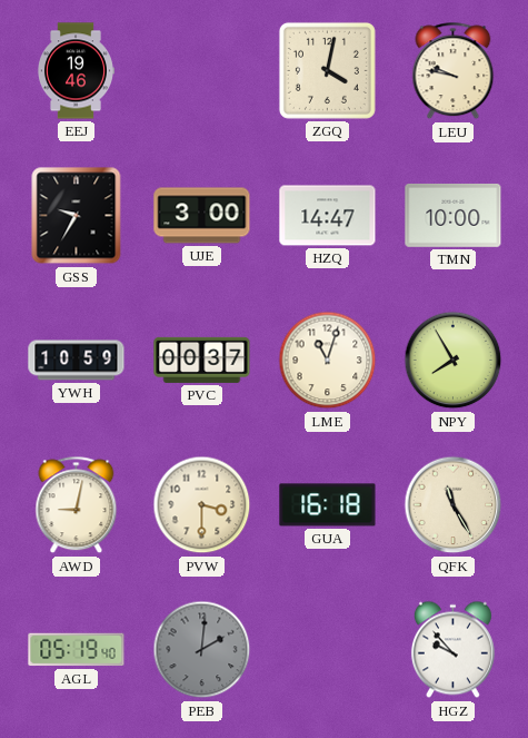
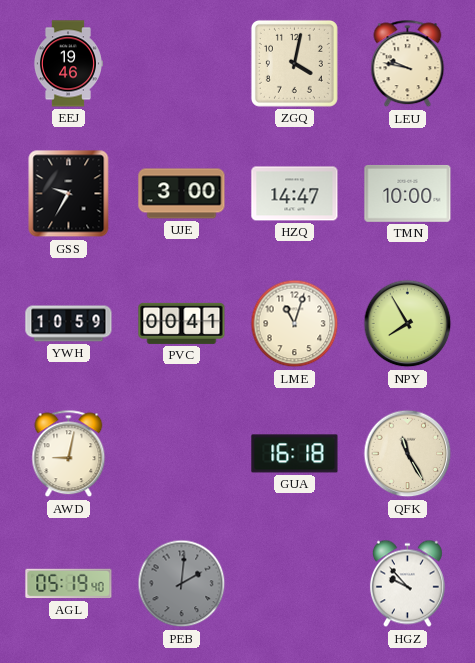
PVC: 00:37 -> 00:41 (182, 323)
PVW: 3:30 -> none (202, 505)
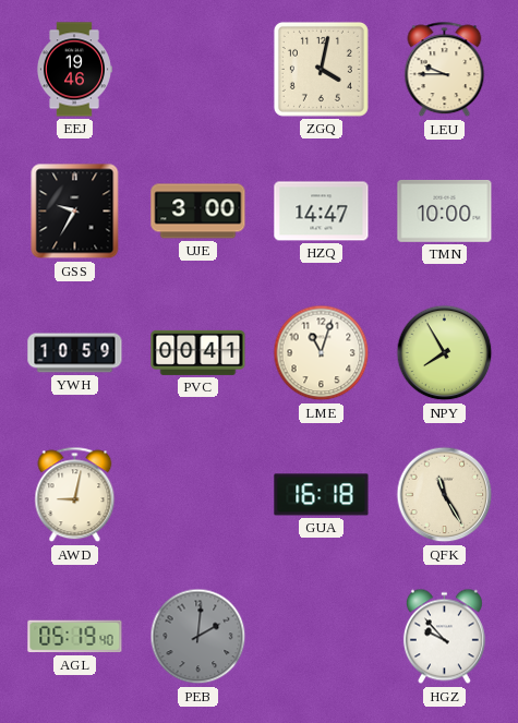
LEU: 9:47 -> 9:45 (445, 70)
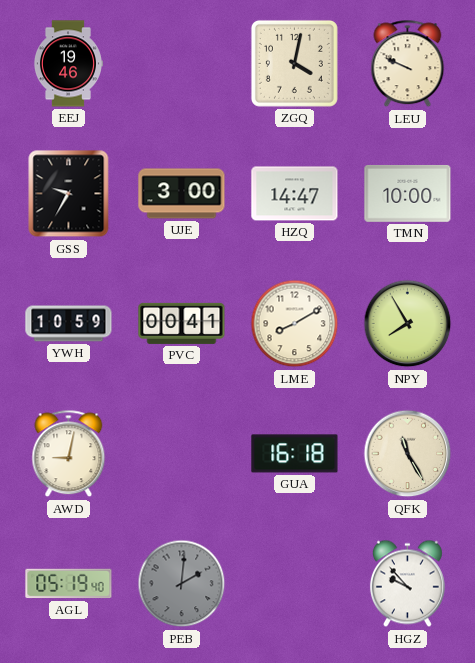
LEU: 9:45 -> 9:49 (408, 64)
LME: 11:03 -> 8:10 (295, 324)
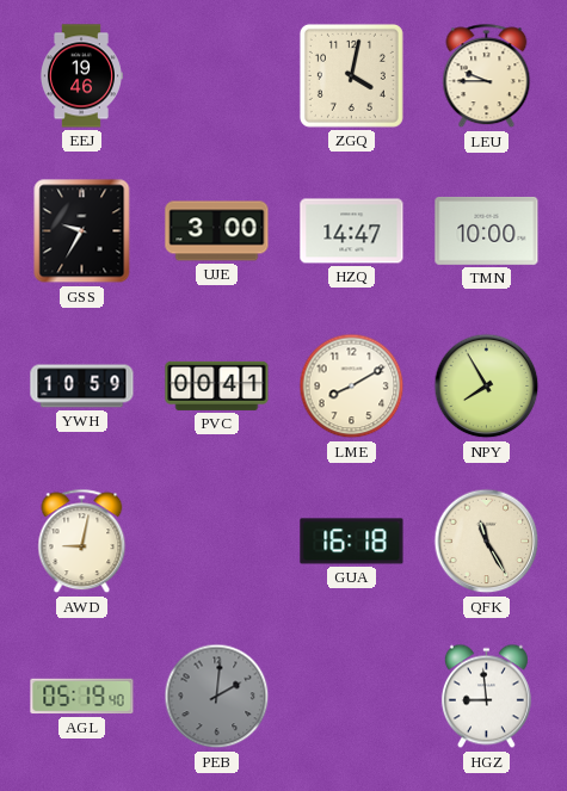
LEU: 9:49 -> 9:45 (487, 76)
HGZ: 9:53 -> 8:59 (486, 697)
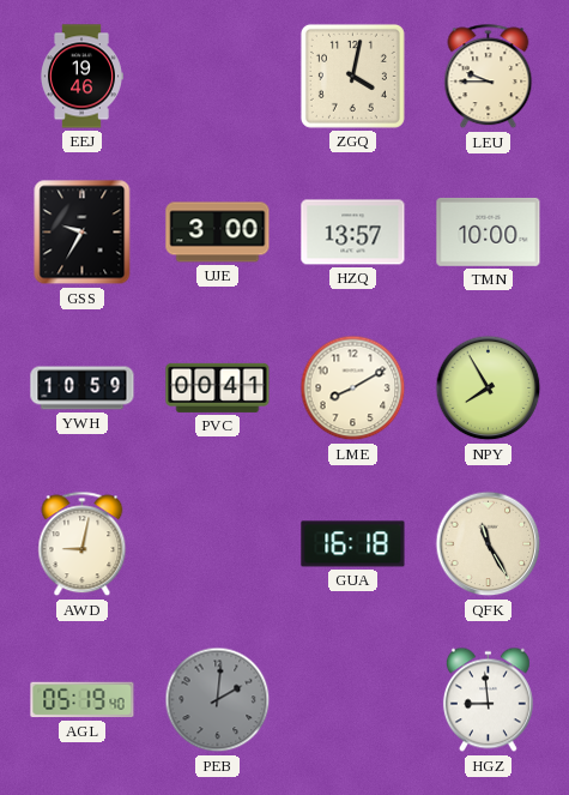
HZQ: 14:47 -> 13:57 (353, 233)
